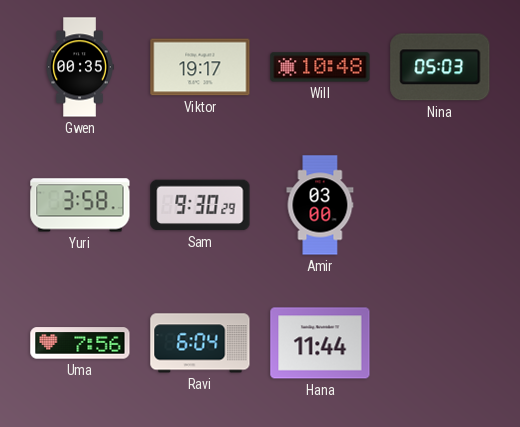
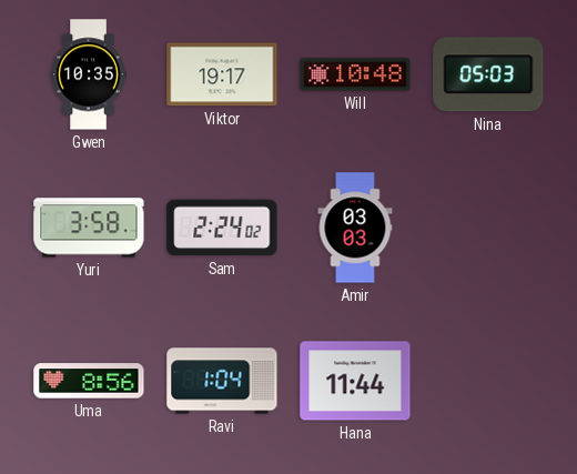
Gwen: 00:35 -> 10:35 (89, 74)
Sam: 9:30 -> 2:24 (222, 228)
Amir: 03:00 -> 03:03 (355, 228)
Uma: 7:56 -> 8:56 (89, 381)
Ravi: 6:04 -> 1:04 (222, 381)
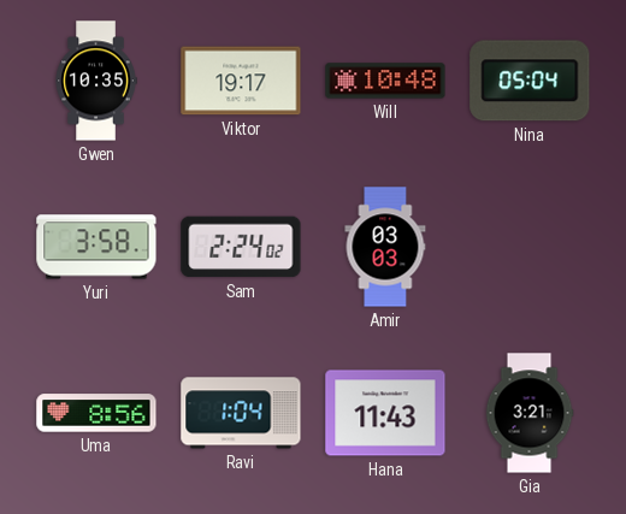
Nina: 05:03 -> 05:04 (530, 81)
Hana: 11:44 -> 11:43 (385, 413)
Gia: none -> 3:21 (530, 413)
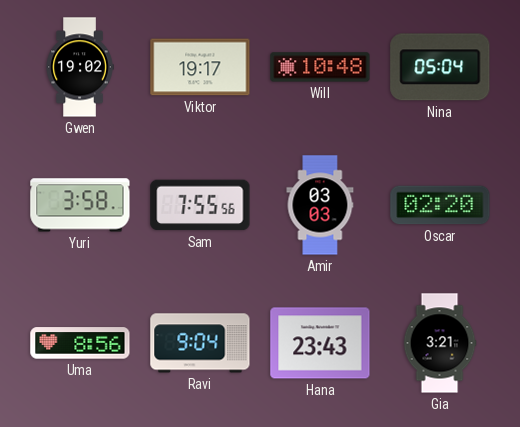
Gwen: 10:35 -> 19:02 (80, 67)
Sam: 2:24 -> 7:55 (200, 205)
Oscar: none -> 02:20 (440, 205)
Ravi: 1:04 -> 9:04 (200, 343)
Hana: 11:43 -> 23:43 (320, 343)
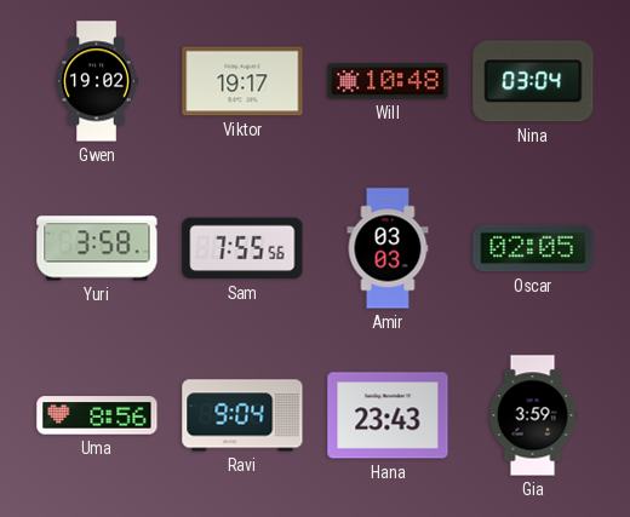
Nina: 05:04 -> 03:04 (533, 81)
Oscar: 02:20 -> 02:05 (533, 248)
Gia: 3:21 -> 3:59 (533, 415)
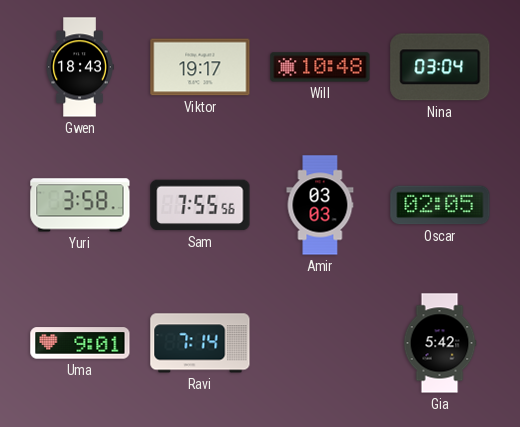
Gwen: 19:02 -> 18:43 (80, 67)
Uma: 8:56 -> 9:01 (80, 343)
Ravi: 9:04 -> 7:14 (200, 343)
Hana: 23:43 -> none (388, 415)
Gia: 3:59 -> 5:42 (440, 343)
